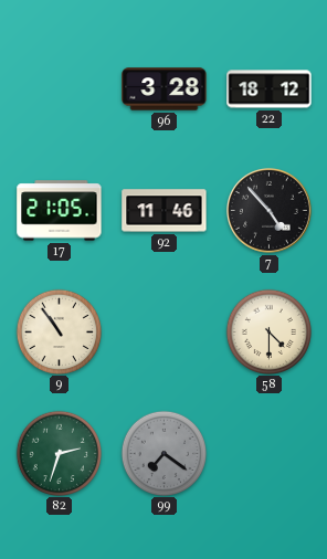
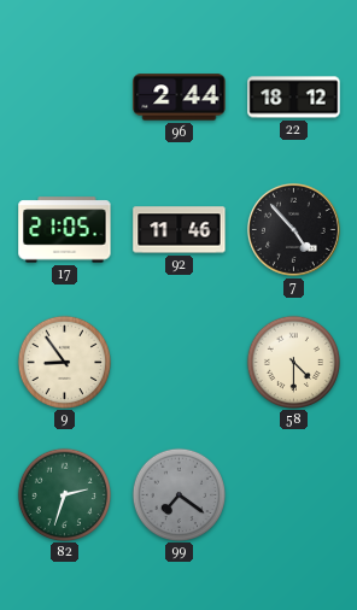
96: 3:28 -> 2:44 (180, 98)
9: 10:54 -> 8:54 (64, 362)
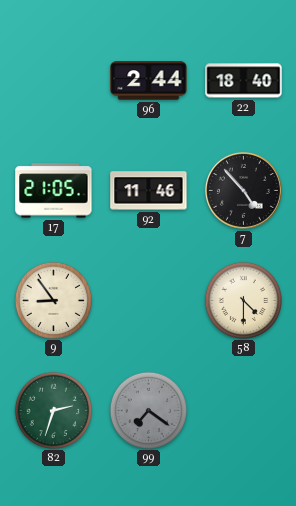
22: 18:12 -> 18:40 (244, 81)
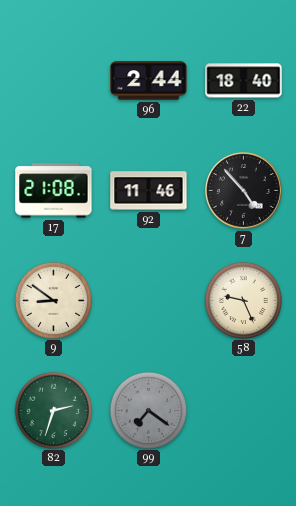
17: 21:05 -> 21:08 (54, 191)
9: 8:54 -> 8:51 (53, 300)
58: 4:30 -> 9:26 (243, 300)
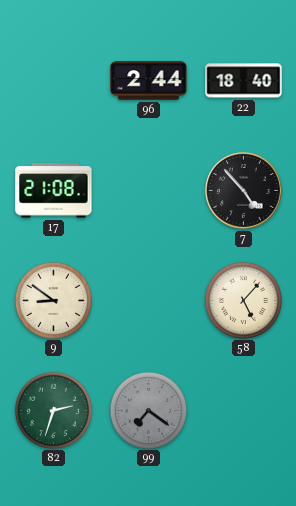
92: 11:46 -> none (149, 191)
58: 9:26 -> 5:07 (243, 300)
